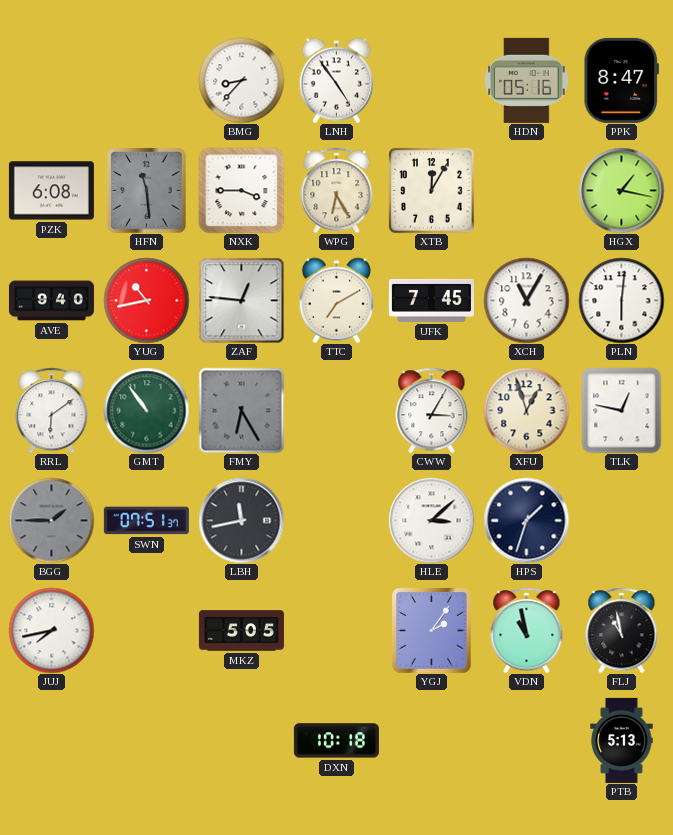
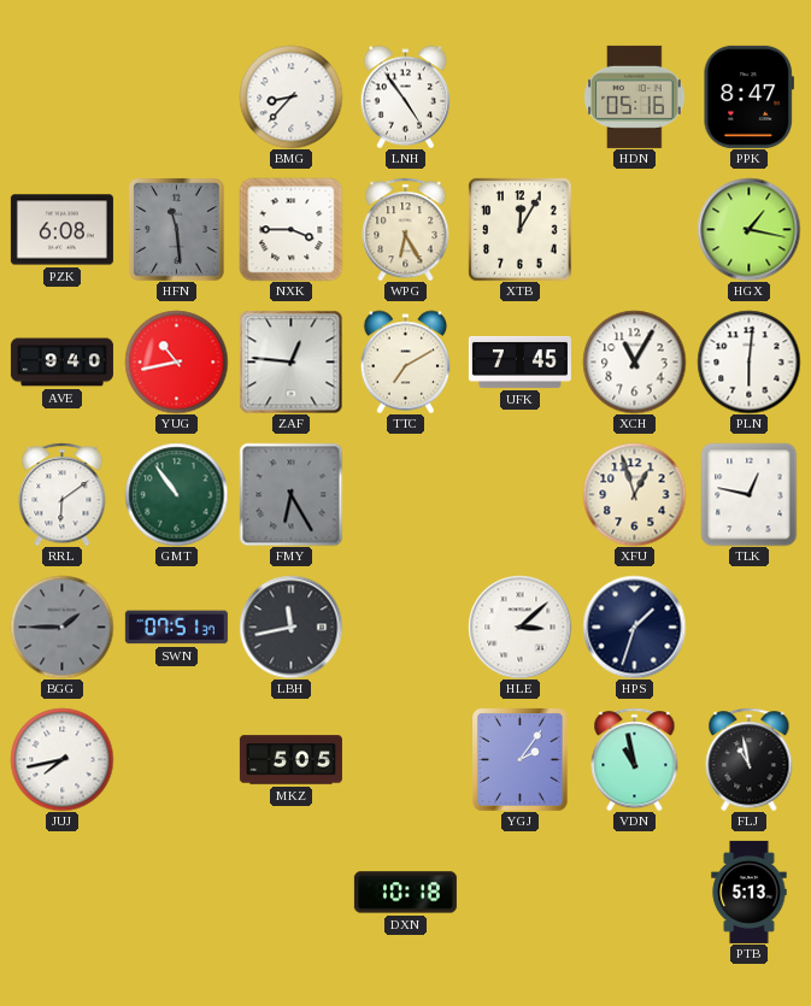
CWW: 3:05 -> none (432, 410)
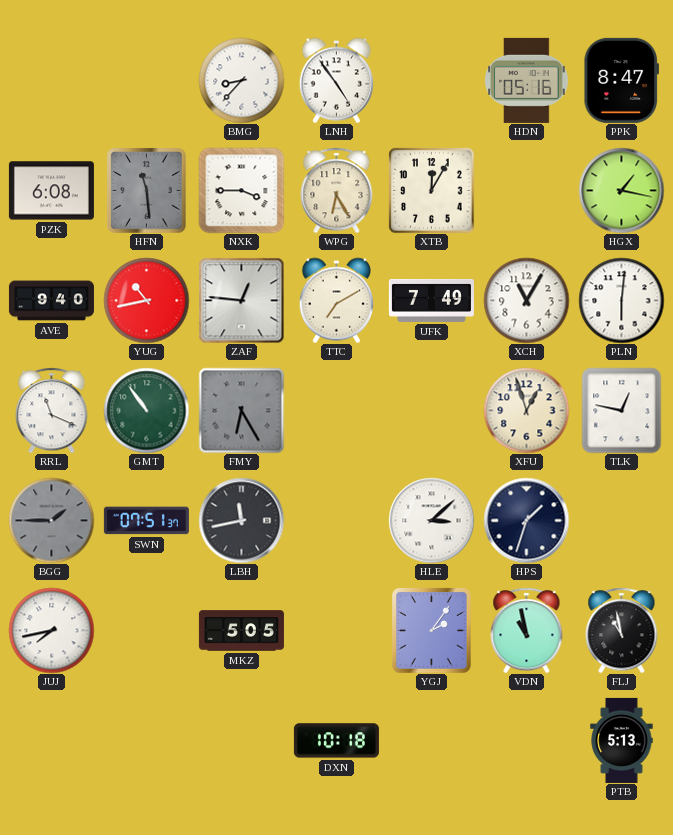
UFK: 7:45 -> 7:49 (431, 300)
RRL: 6:09 -> 11:19 (52, 410)
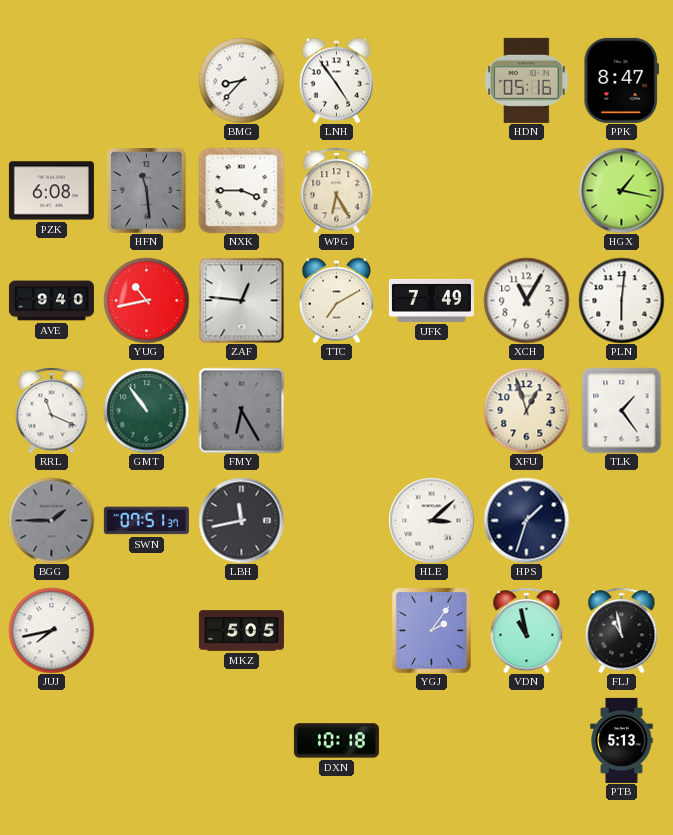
XTB: 12:05 -> none (431, 190)
TLK: 12:47 -> 1:24 (622, 410)
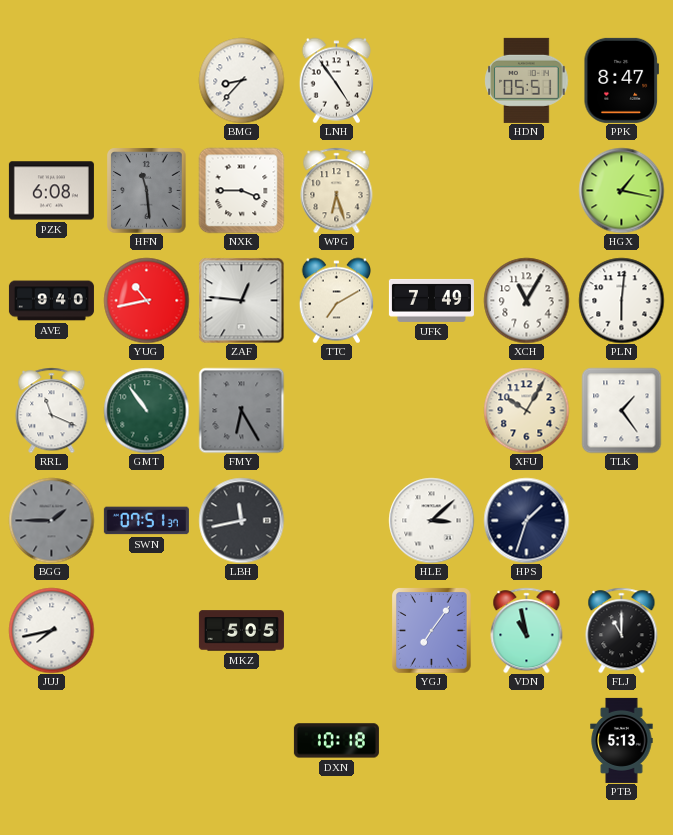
HDN: 05:16 -> 05:51 (527, 80)
WPG: 6:25 -> 6:27 (337, 190)
XFU: 12:57 -> 10:05 (526, 410)
YGJ: 2:06 -> 7:06 (432, 630)
FLJ: 10:58 -> 11:00 (622, 630)
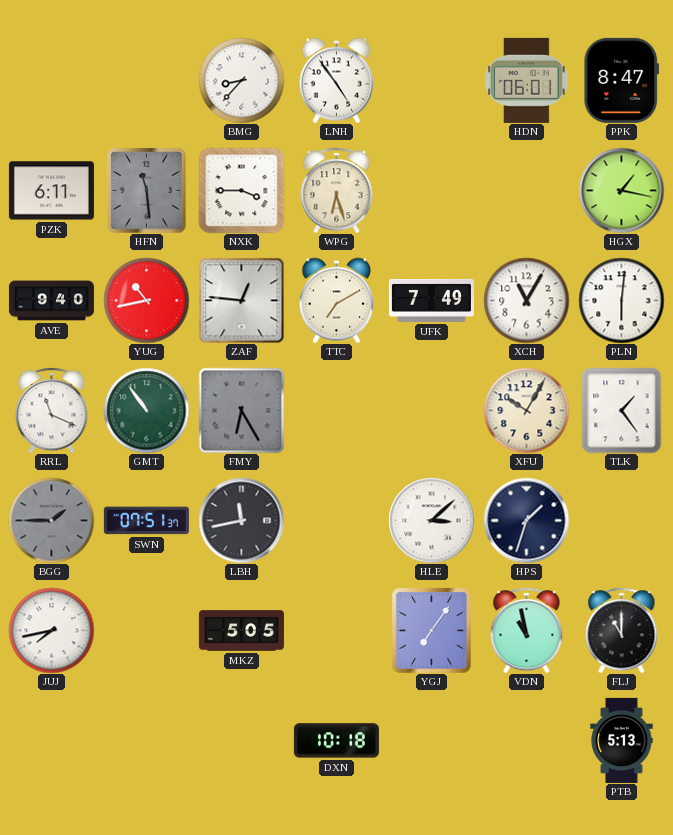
HDN: 05:51 -> 06:01 (527, 80)
PZK: 6:08 -> 6:11 (51, 191)
